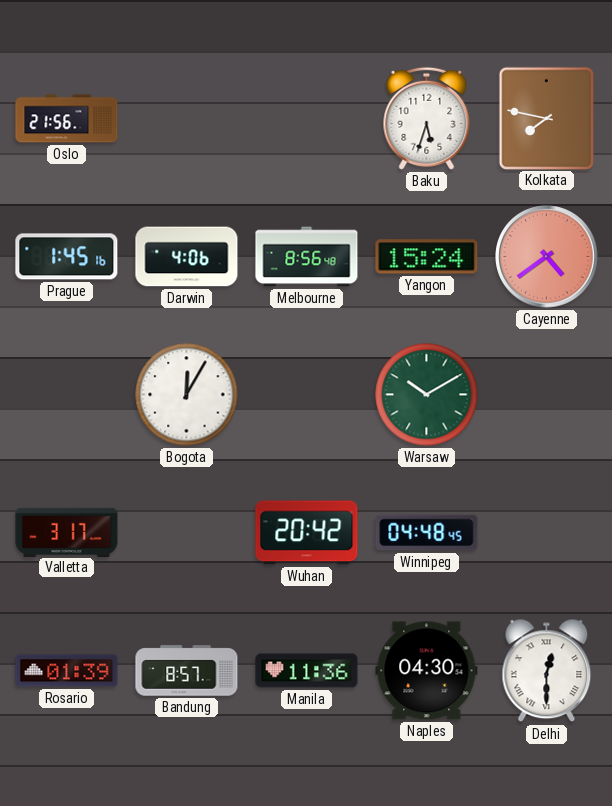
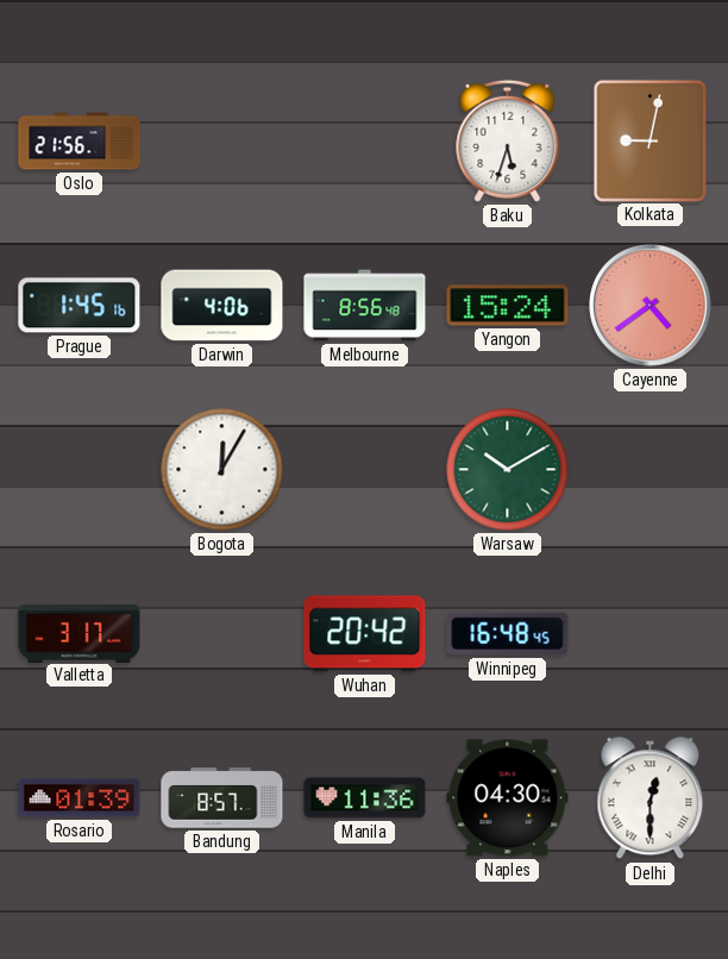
Kolkata: 7:47 -> 9:02 (649, 140)
Winnipeg: 04:48 -> 16:48 (508, 634)
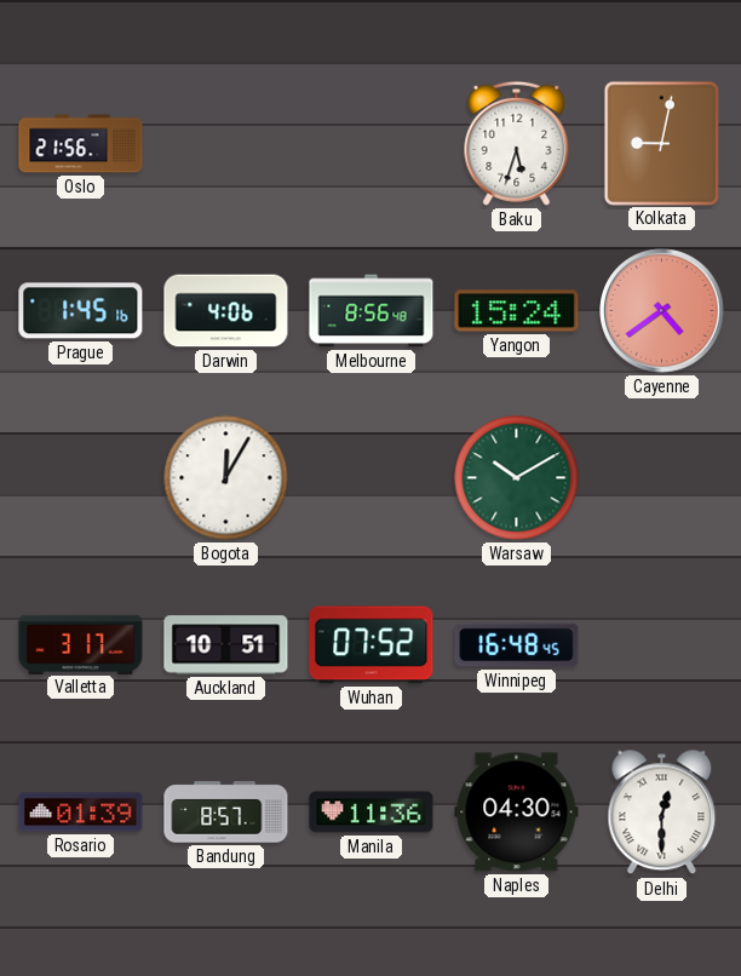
Auckland: none -> 10:51 (226, 645)
Wuhan: 20:42 -> 07:52 (372, 645)
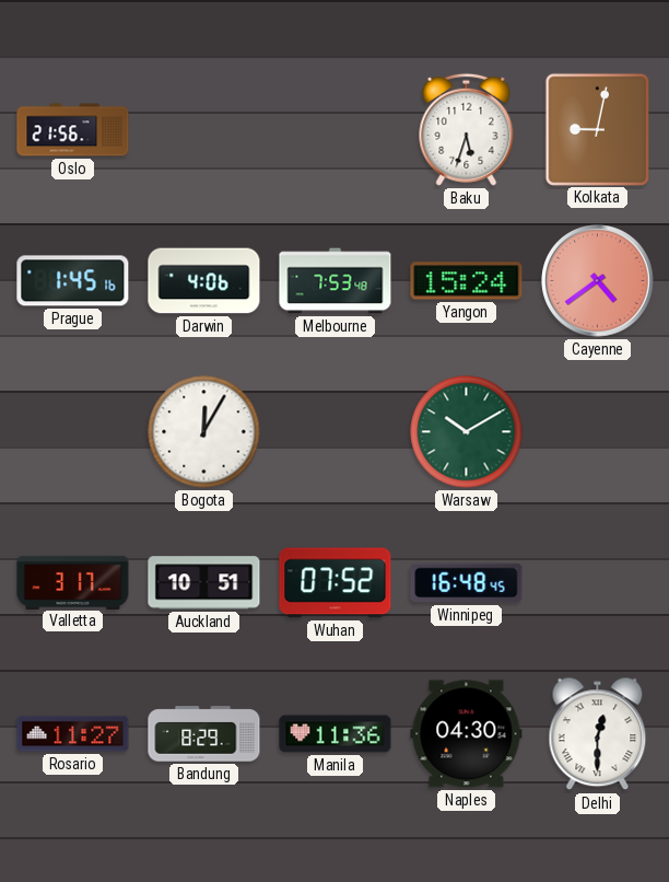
Melbourne: 8:56 -> 7:53 (336, 281)
Rosario: 01:39 -> 11:27 (73, 734)
Bandung: 8:57 -> 8:29 (204, 734)
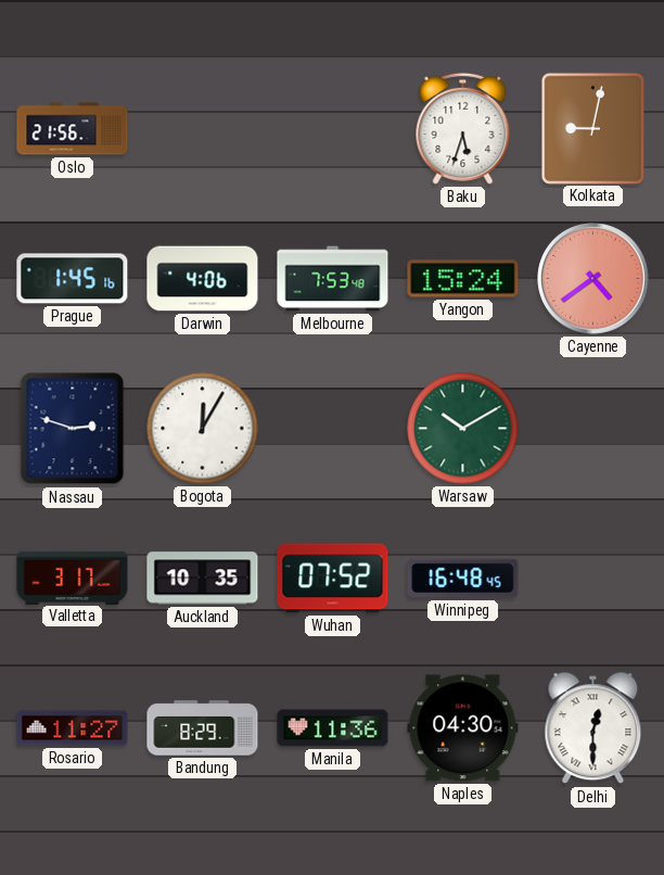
Nassau: none -> 2:48 (73, 429)
Auckland: 10:51 -> 10:35 (203, 579)
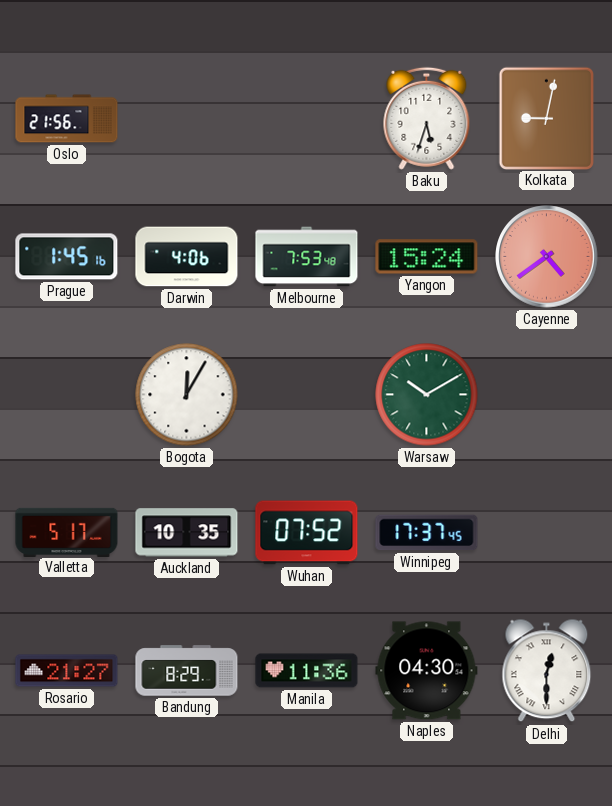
Nassau: 2:48 -> none (73, 429)
Valletta: 3:17 -> 5:17 (67, 532)
Winnipeg: 16:48 -> 17:37 (427, 533)
Rosario: 11:27 -> 21:27 (67, 671)
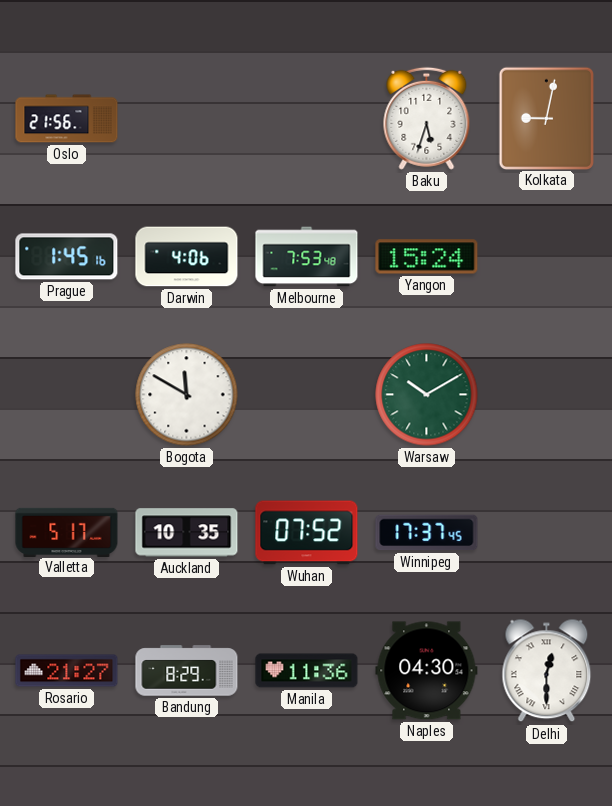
Cayenne: 4:39 -> none (547, 257)
Bogota: 12:05 -> 11:50 (187, 395)
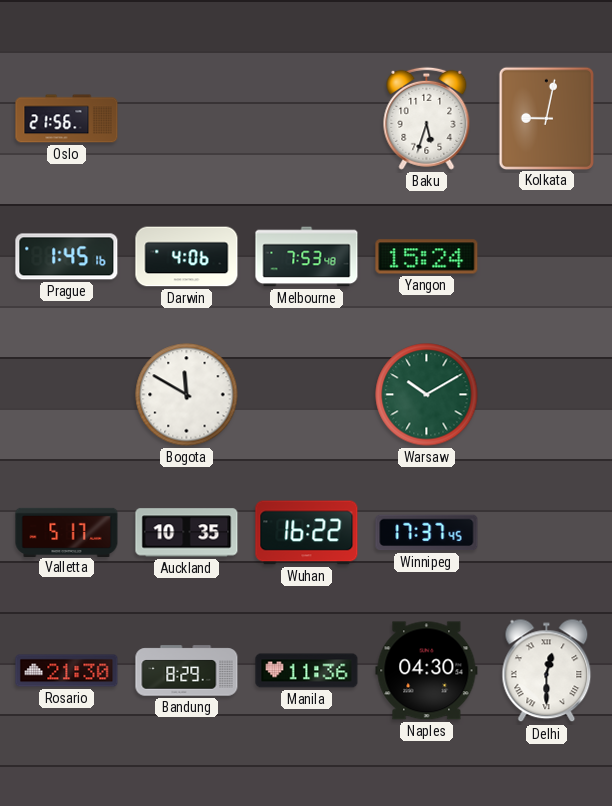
Wuhan: 07:52 -> 16:22 (307, 533)
Rosario: 21:27 -> 21:30 (67, 671)
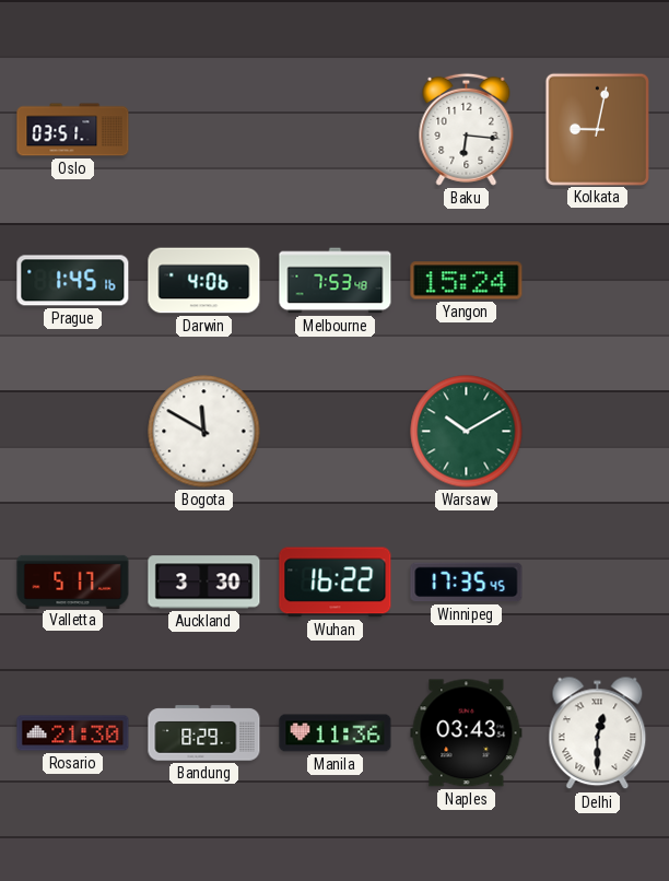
Oslo: 21:56 -> 03:51 (73, 130)
Baku: 5:33 -> 6:16 (467, 129)
Auckland: 10:35 -> 3:30 (204, 583)
Winnipeg: 17:37 -> 17:35 (467, 583)
Naples: 04:30 -> 03:43 (467, 733)
